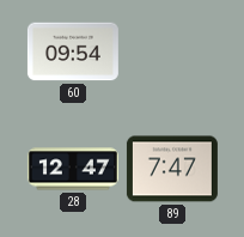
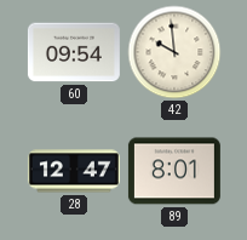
42: none -> 9:59 (174, 52)
89: 7:47 -> 8:01 (174, 171)
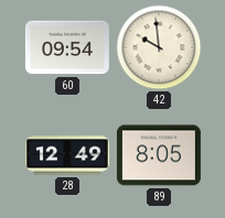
28: 12:47 -> 12:49 (67, 155)
89: 8:01 -> 8:05 (159, 155)
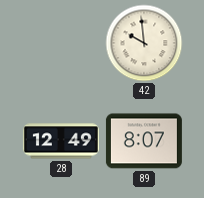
60: 09:54 -> none (67, 47)
89: 8:05 -> 8:07 (144, 141)
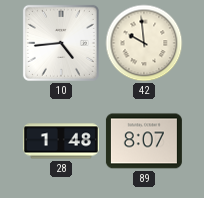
10: none -> 4:44 (61, 43)
28: 12:49 -> 1:48 (61, 141)
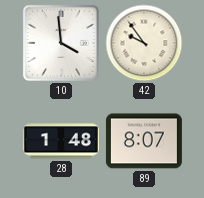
10: 4:44 -> 3:59 (61, 43)
42: 9:59 -> 9:54 (144, 43)
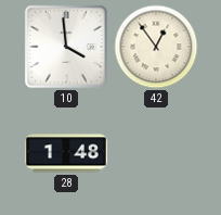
42: 9:54 -> 12:54 (156, 47)
89: 8:07 -> none (144, 141)
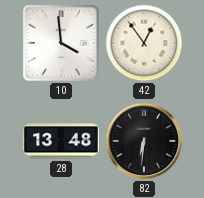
28: 1:48 -> 13:48 (61, 141)
82: none -> 6:31 (144, 141)
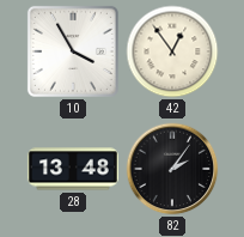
10: 3:59 -> 3:55 (73, 51)
82: 6:31 -> 2:06 (172, 169)
